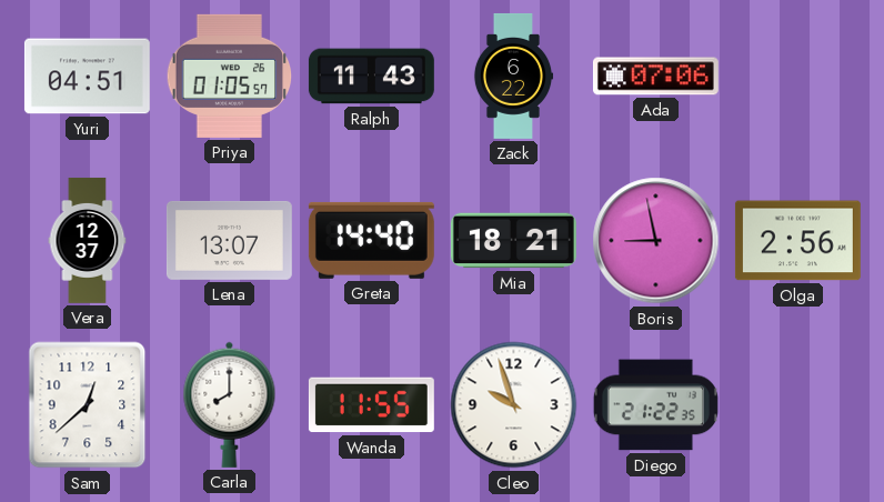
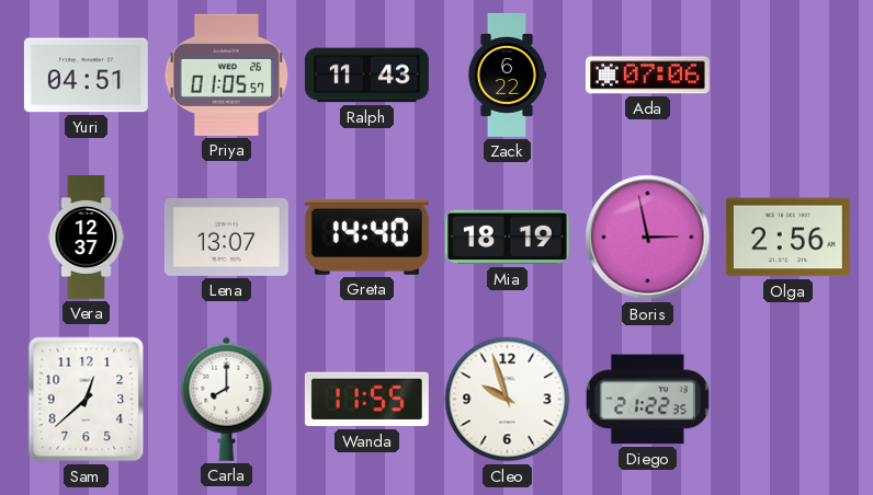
Mia: 18:21 -> 18:19 (507, 238)
Boris: 8:58 -> 2:58 (648, 238)
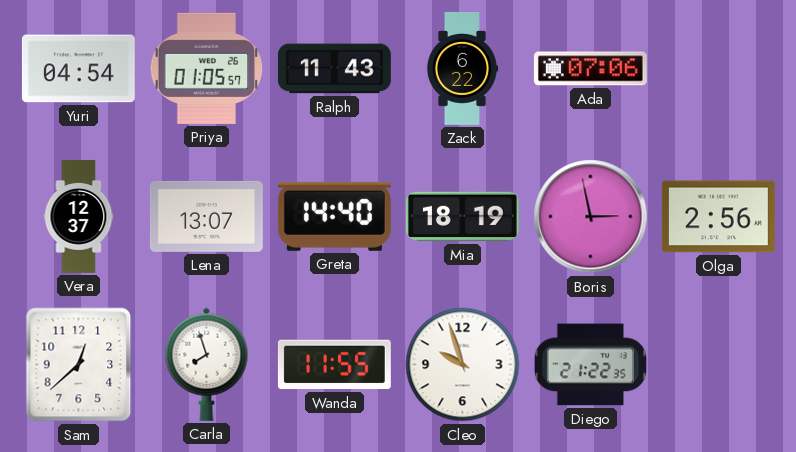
Yuri: 04:51 -> 04:54 (78, 69)
Carla: 8:00 -> 7:57 (207, 364)
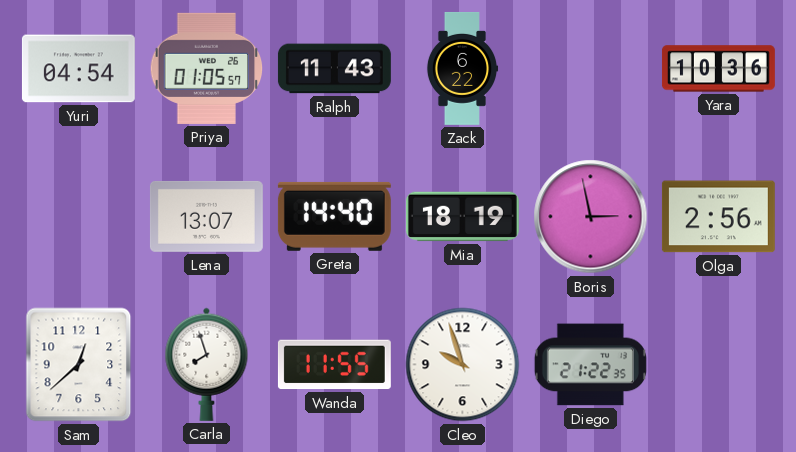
Ada: 07:06 -> none (590, 69)
Yara: none -> 10:36 (718, 69)
Vera: 12:37 -> none (79, 216)
